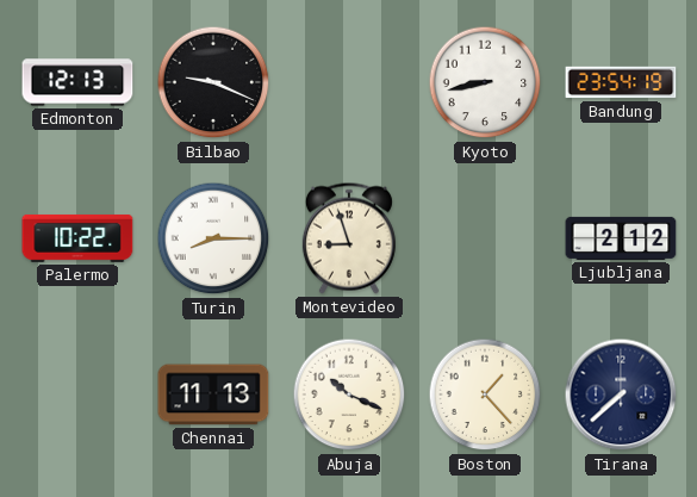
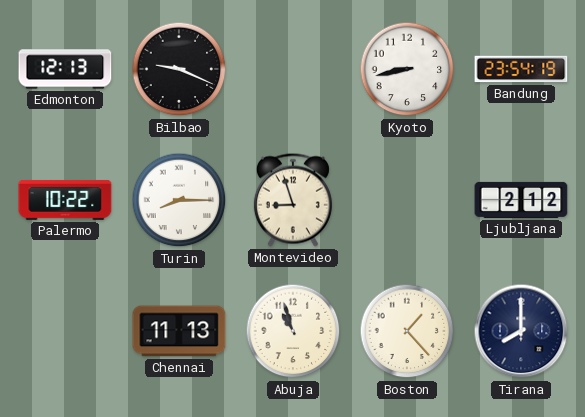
Abuja: 10:19 -> 10:57 (293, 331)
Tirana: 7:38 -> 8:00 (521, 331)
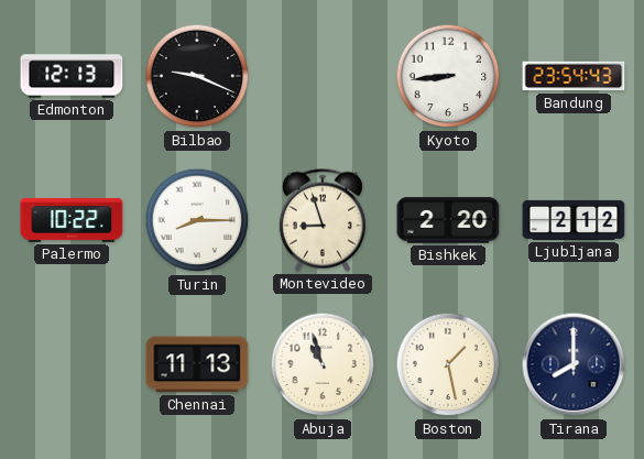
Kyoto: 8:43 -> 8:44 (448, 76)
Bandung: 23:54:19 -> 23:54:43 (574, 76)
Bishkek: none -> 2:20 (448, 220)
Boston: 1:23 -> 1:28 (448, 364)
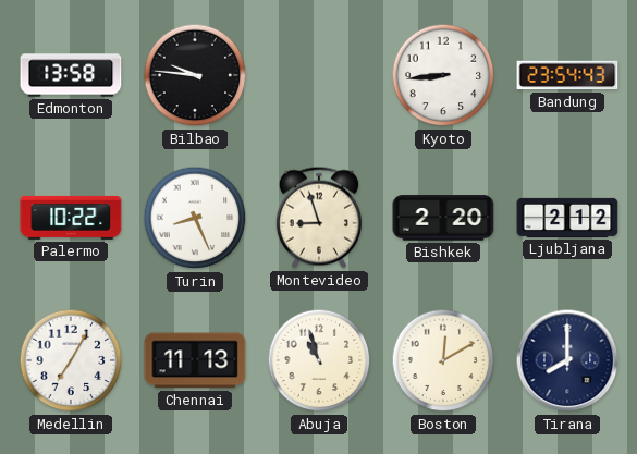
Edmonton: 12:13 -> 13:58 (71, 75)
Bilbao: 9:19 -> 9:46 (195, 75)
Turin: 8:15 -> 8:26 (195, 218)
Medellin: none -> 7:05 (71, 360)
Boston: 1:28 -> 12:10 (443, 360)
